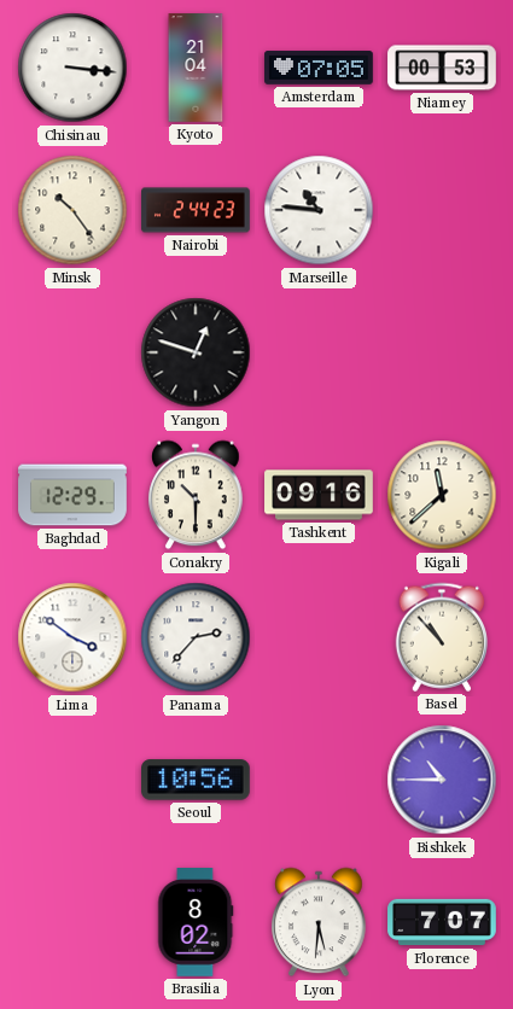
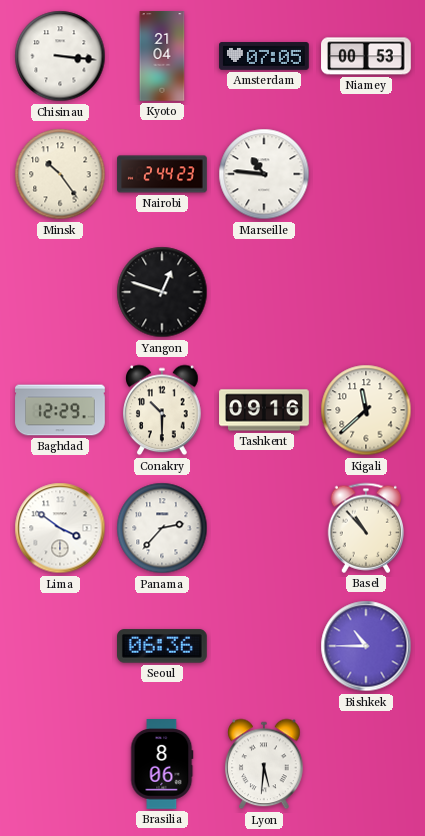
Seoul: 10:56 -> 06:36 (163, 646)
Brasilia: 8:02 -> 8:06 (162, 765)
Florence: 7:07 -> none (442, 922)
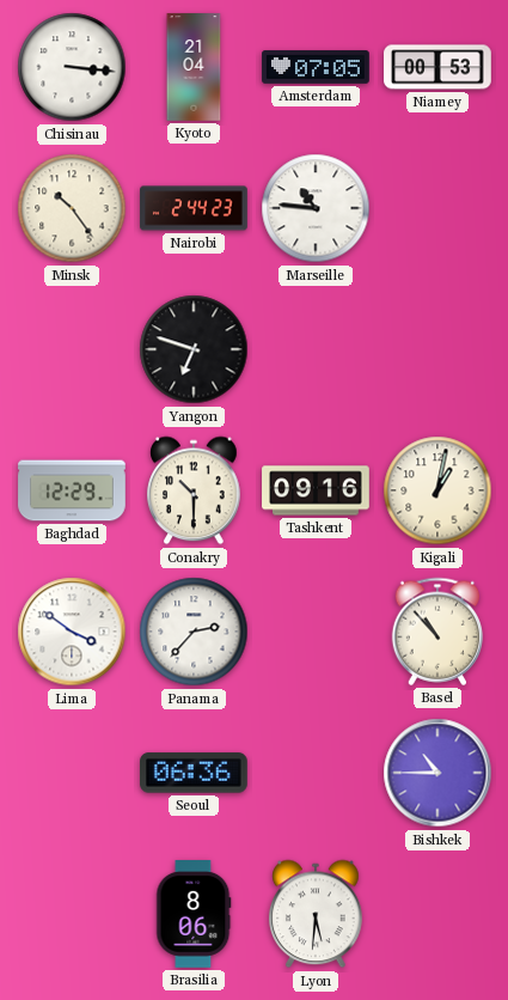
Yangon: 12:48 -> 6:48 (194, 349)
Kigali: 11:38 -> 1:02 (437, 490)
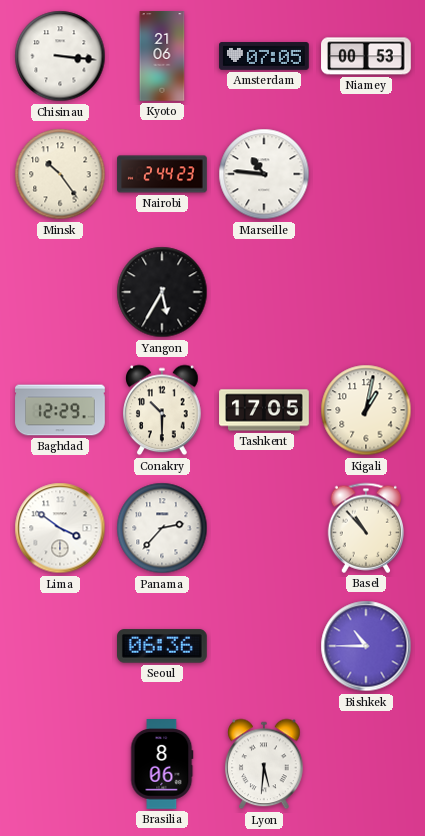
Kyoto: 21:04 -> 21:06 (162, 56)
Yangon: 6:48 -> 5:35 (162, 292)
Tashkent: 09:16 -> 17:05 (264, 410)
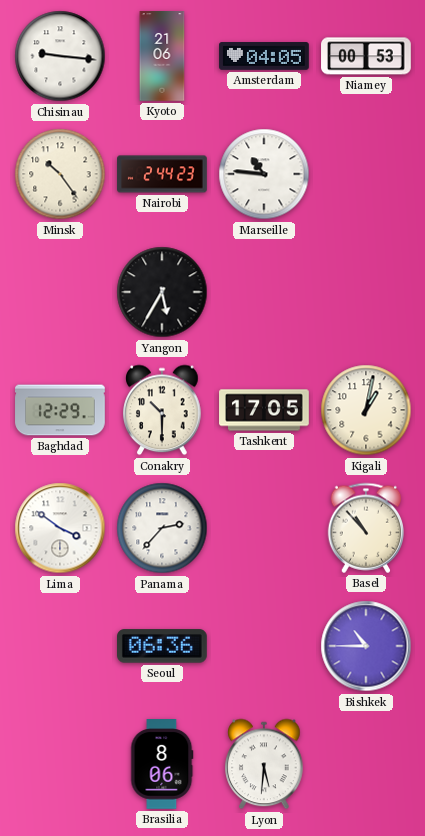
Chisinau: 3:16 -> 9:16 (60, 56)
Amsterdam: 07:05 -> 04:05 (264, 56)
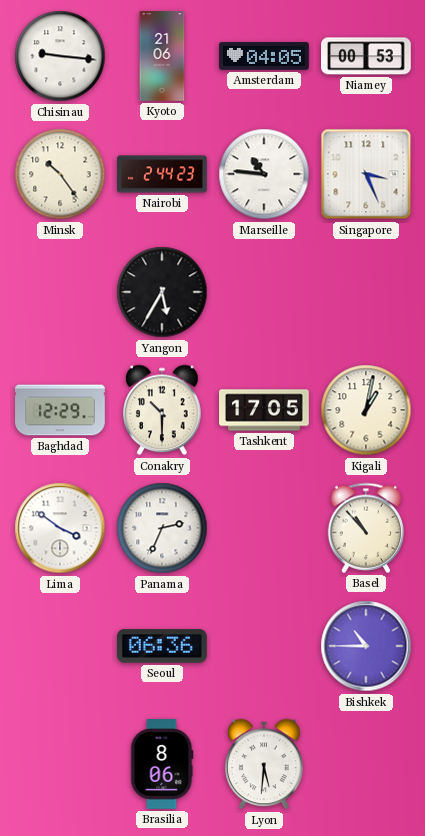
Singapore: none -> 3:26 (366, 174)
Panama: 2:37 -> 2:34 (162, 528)
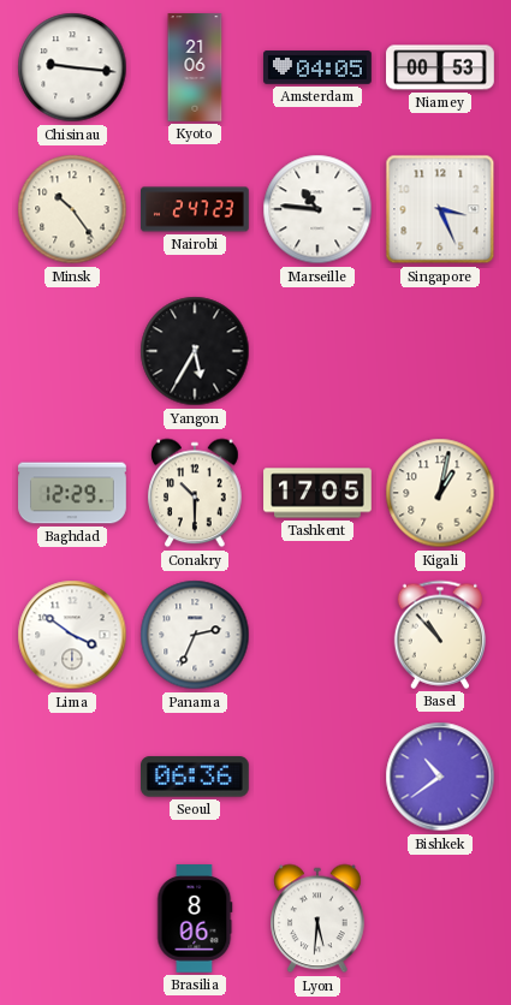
Nairobi: 2:44 -> 2:47 (195, 209)
Bishkek: 10:45 -> 10:39 (440, 777)
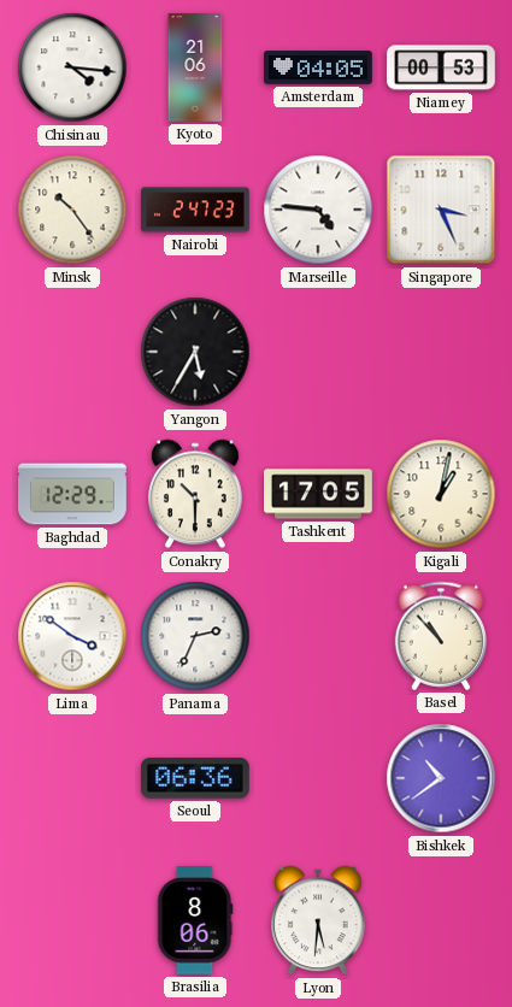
Chisinau: 9:16 -> 4:16 (72, 67)
Marseille: 10:46 -> 4:46 (318, 210)
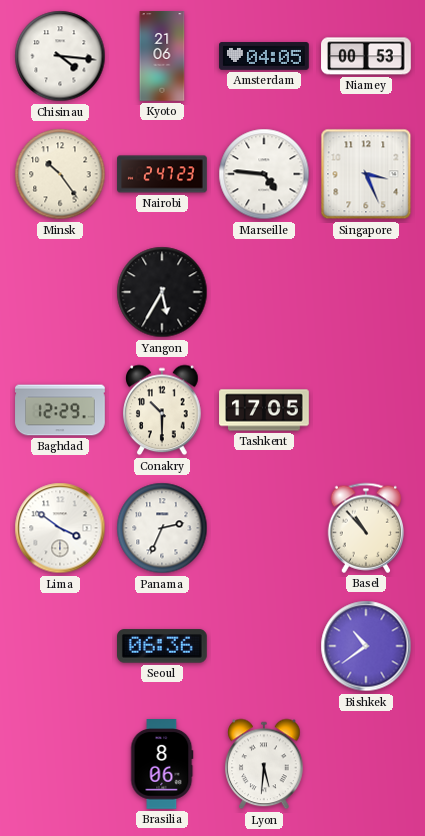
Kigali: 1:02 -> none (441, 494)
